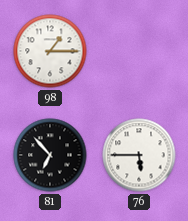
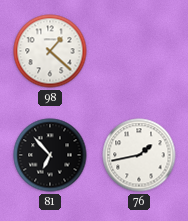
98: 1:15 -> 1:22 (50, 51)
76: 5:45 -> 1:43 (139, 155)
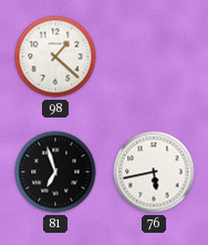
81: 6:53 -> 6:57 (55, 172)
76: 1:43 -> 5:43 (154, 172)
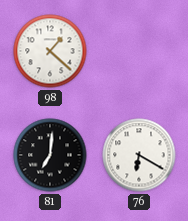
81: 6:57 -> 7:01 (50, 155)
76: 5:43 -> 6:20 (139, 155)
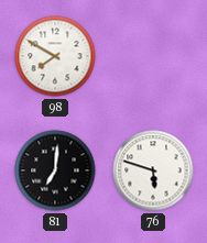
98: 1:22 -> 7:50 (55, 56)
76: 6:20 -> 5:48 (153, 170)
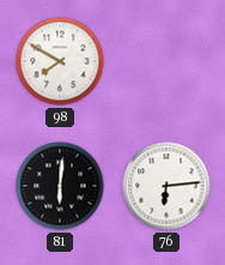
81: 7:01 -> 6:01 (60, 186)
76: 5:48 -> 6:14 (166, 186)
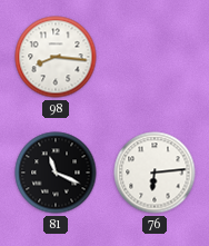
98: 7:50 -> 8:16 (56, 57)
81: 6:01 -> 11:19 (56, 173)
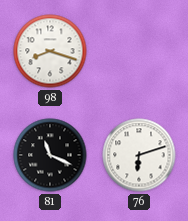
98: 8:16 -> 8:18 (50, 51)
76: 6:14 -> 6:12 (139, 155)
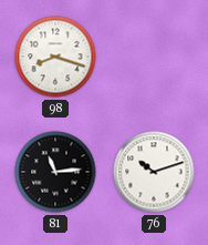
81: 11:19 -> 11:14 (55, 172)
76: 6:12 -> 10:12 (154, 172)
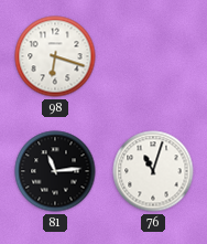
98: 8:18 -> 6:18 (55, 56)
76: 10:12 -> 11:03 (153, 171)
